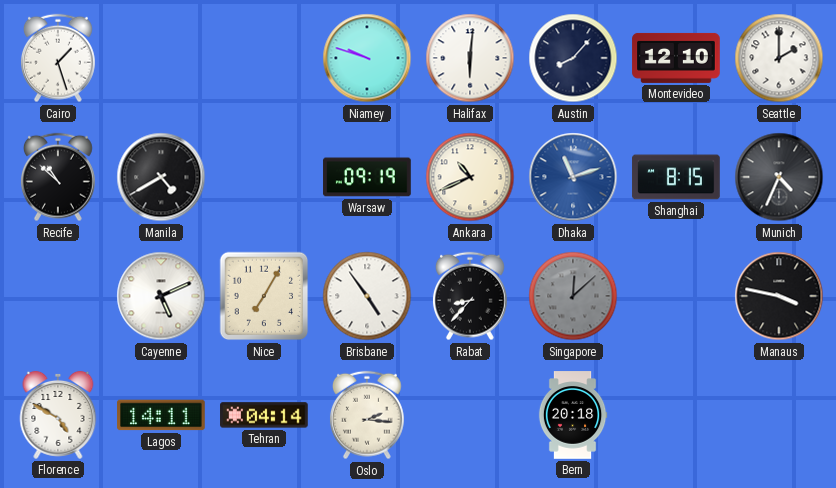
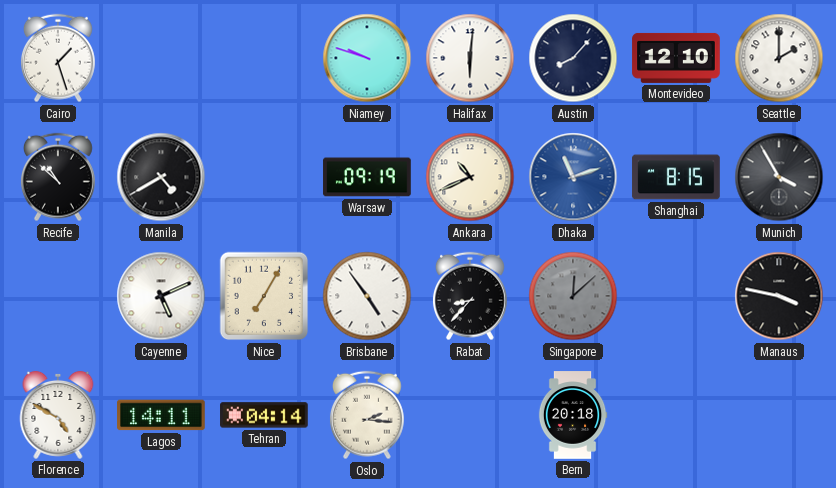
Munich: 4:34 -> 3:55 (779, 177)
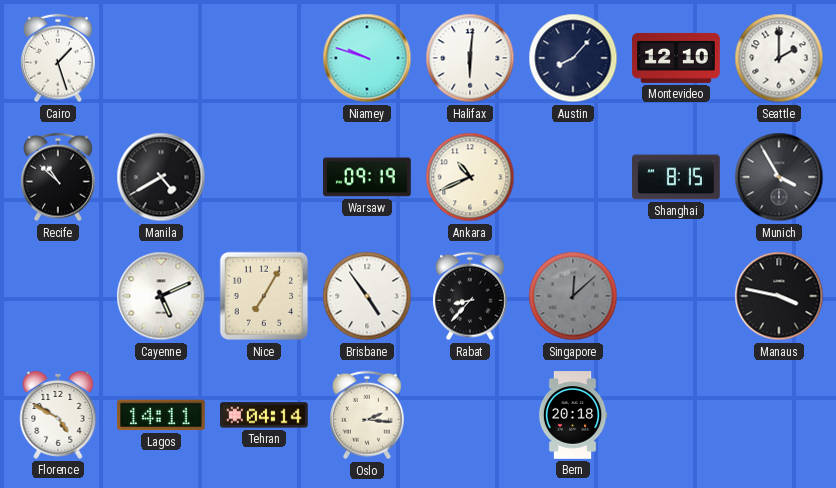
Dhaka: 11:12 -> none (573, 177)
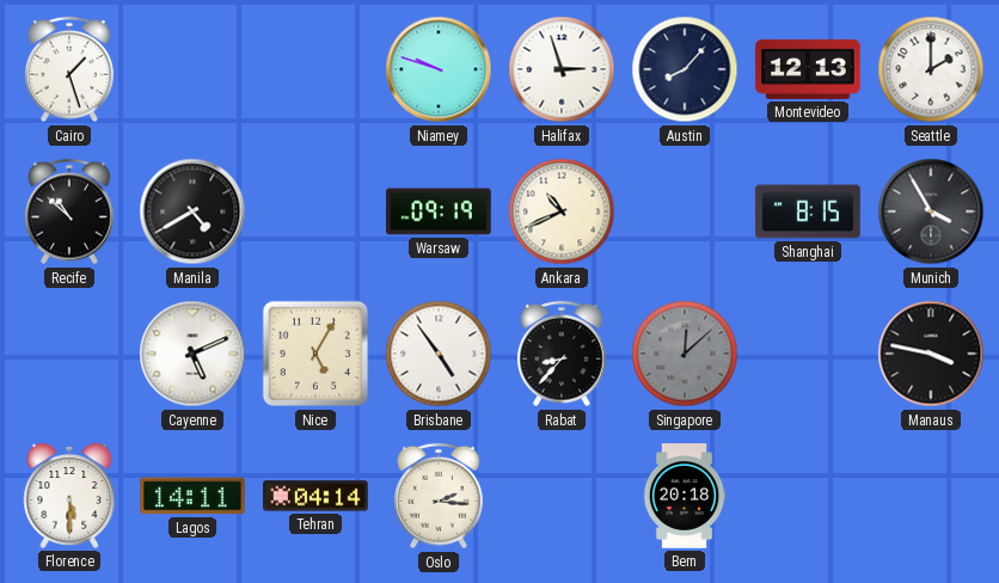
Halifax: 6:01 -> 2:57 (562, 69)
Montevideo: 12:10 -> 12:13 (808, 69)
Nice: 7:05 -> 5:05 (315, 354)
Florence: 4:50 -> 5:30 (69, 496)
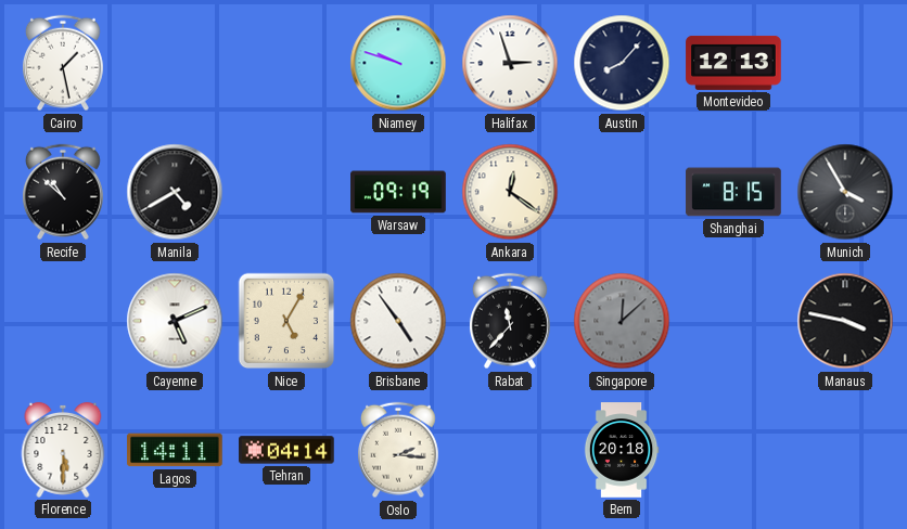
Cairo: 1:27 -> 1:28 (63, 63)
Seattle: 2:00 -> none (931, 69)
Ankara: 10:41 -> 12:21 (510, 192)
Rabat: 8:37 -> 11:37 (510, 321)
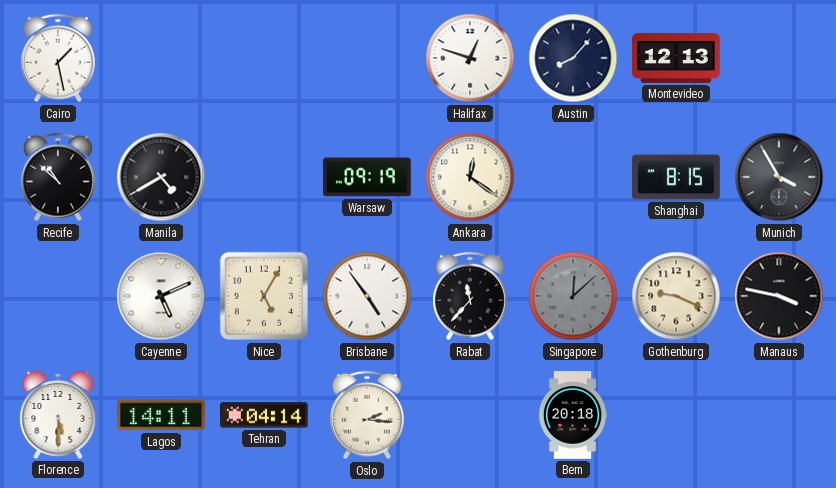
Niamey: 9:48 -> none (398, 63)
Halifax: 2:57 -> 12:48 (470, 58)
Gothenburg: none -> 9:19 (676, 296)
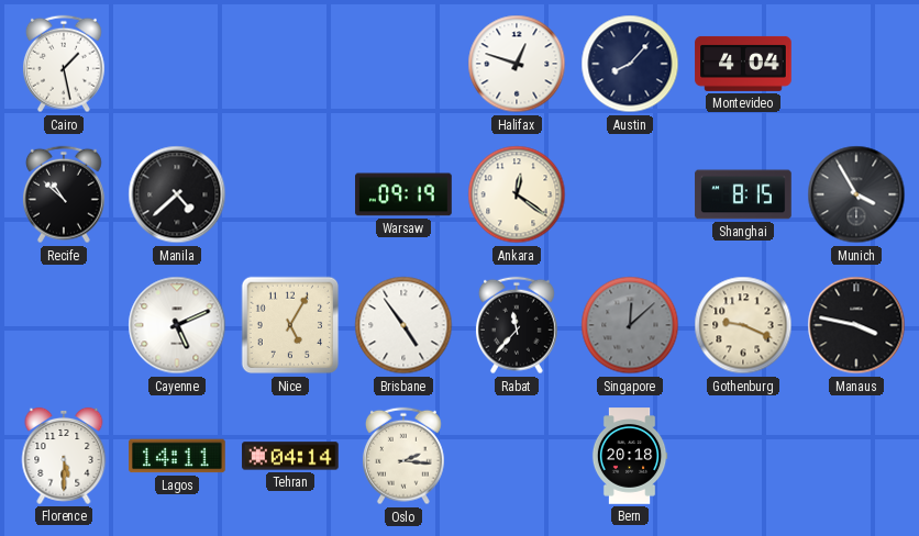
Montevideo: 12:13 -> 4:04 (743, 64)
Manila: 4:40 -> 4:38 (177, 194)
